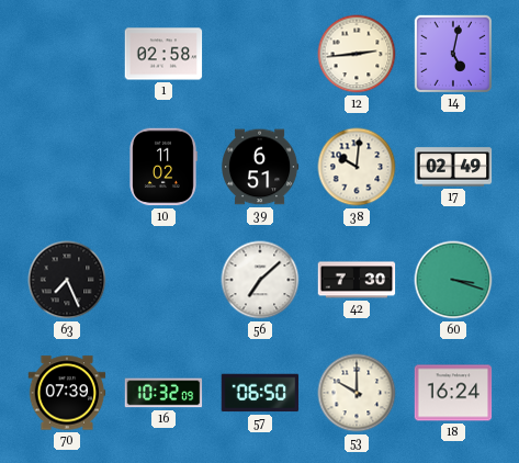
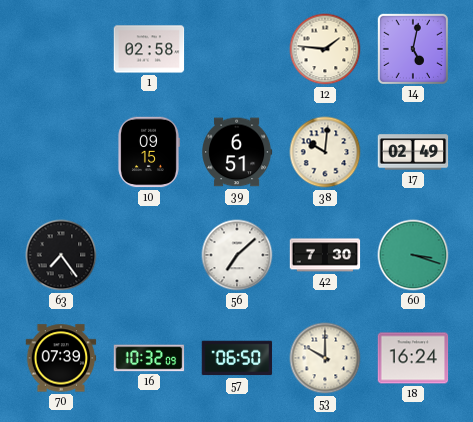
12: 2:44 -> 1:46 (325, 49)
10: 11:02 -> 09:15 (149, 152)
63: 7:26 -> 7:24 (61, 255)
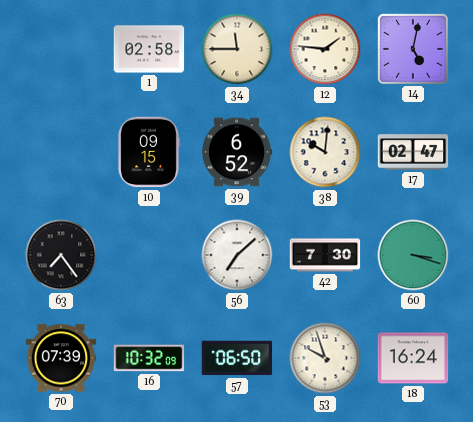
34: none -> 11:45 (237, 49)
39: 6:51 -> 6:52 (238, 152)
17: 02:49 -> 02:47 (413, 152)
53: 10:00 -> 9:57 (325, 358)
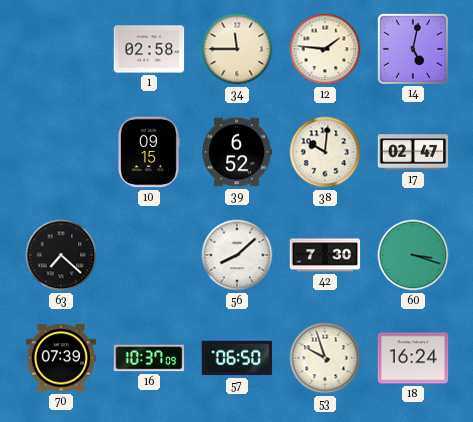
63: 7:24 -> 7:22 (61, 255)
56: 7:08 -> 8:08 (237, 255)
16: 10:32 -> 10:37 (149, 358)
